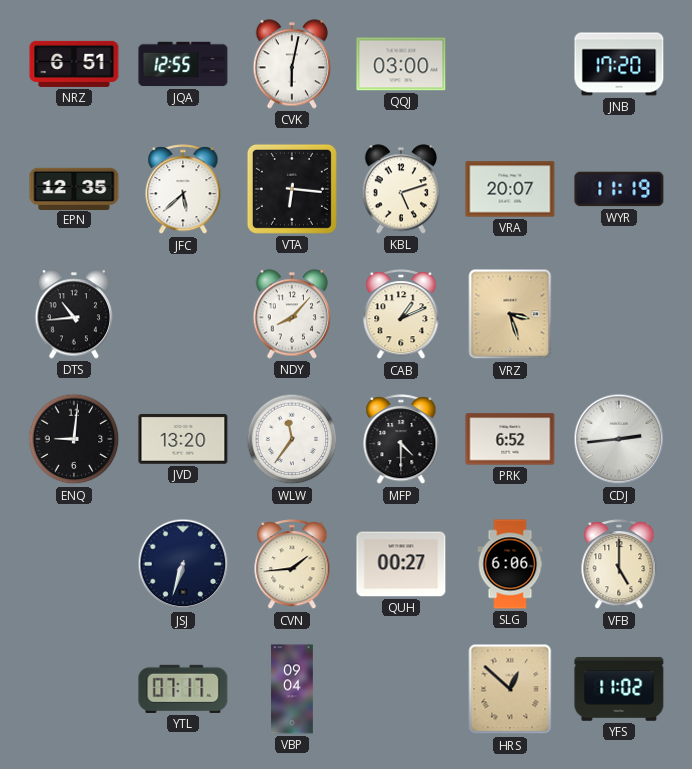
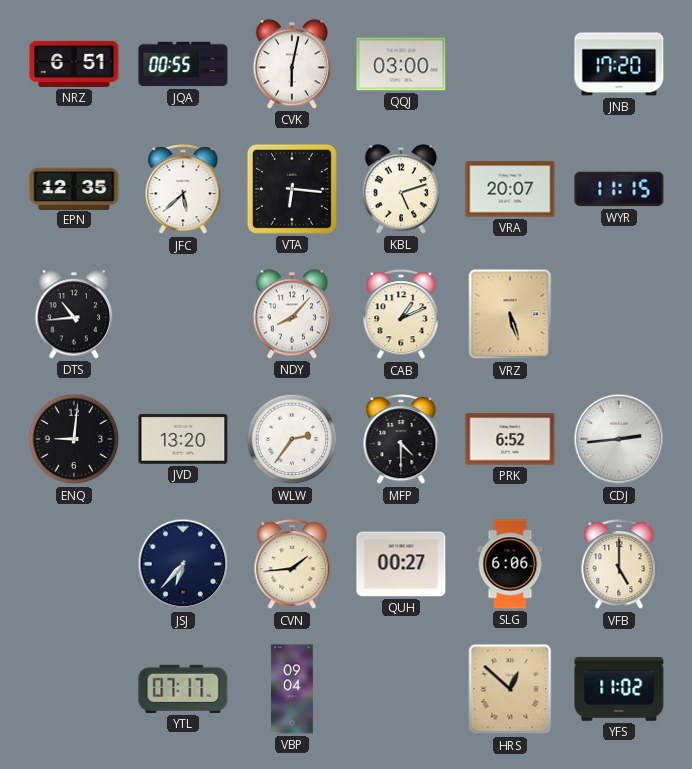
JQA: 12:55 -> 00:55 (183, 64)
WYR: 11:19 -> 11:15 (619, 189)
VRZ: 3:27 -> 5:27 (510, 314)
WLW: 11:36 -> 2:36 (292, 439)
JSJ: 6:33 -> 6:37 (183, 564)
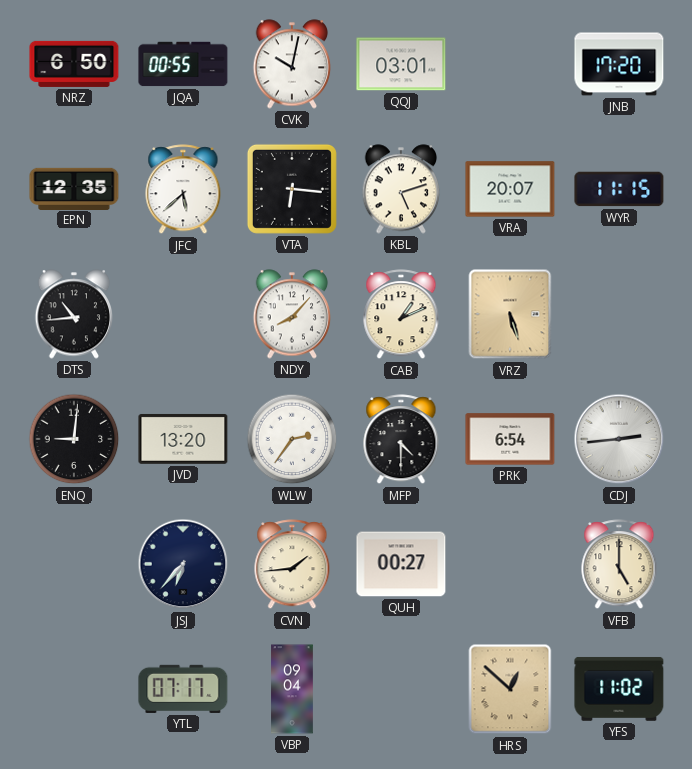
NRZ: 6:51 -> 6:50 (74, 64)
CVK: 6:02 -> 10:02 (292, 64)
QQJ: 03:00 -> 03:01 (401, 64)
PRK: 6:52 -> 6:54 (510, 439)
SLG: 6:06 -> none (510, 564)
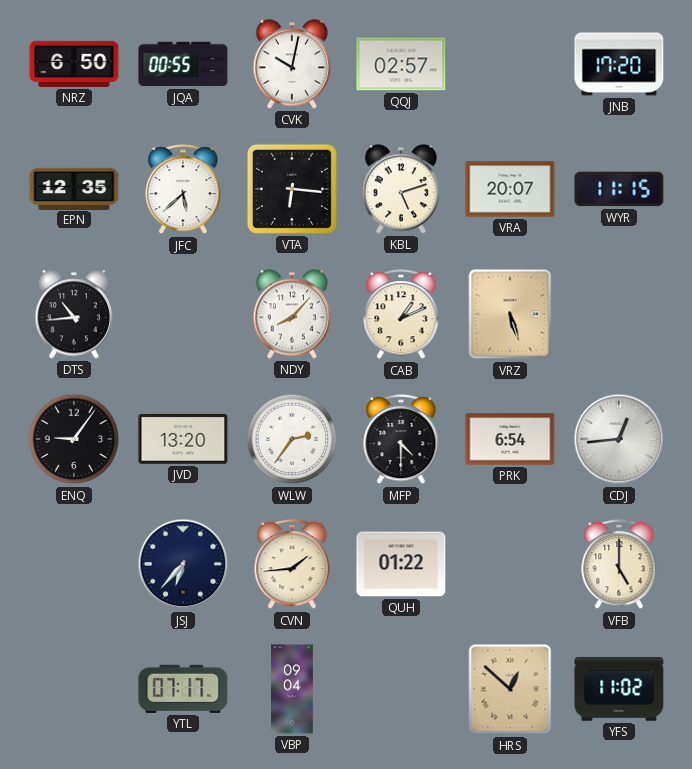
QQJ: 03:01 -> 02:57 (401, 64)
ENQ: 9:01 -> 9:06 (74, 439)
CDJ: 2:44 -> 12:44 (619, 439)
QUH: 00:27 -> 01:22 (401, 564)
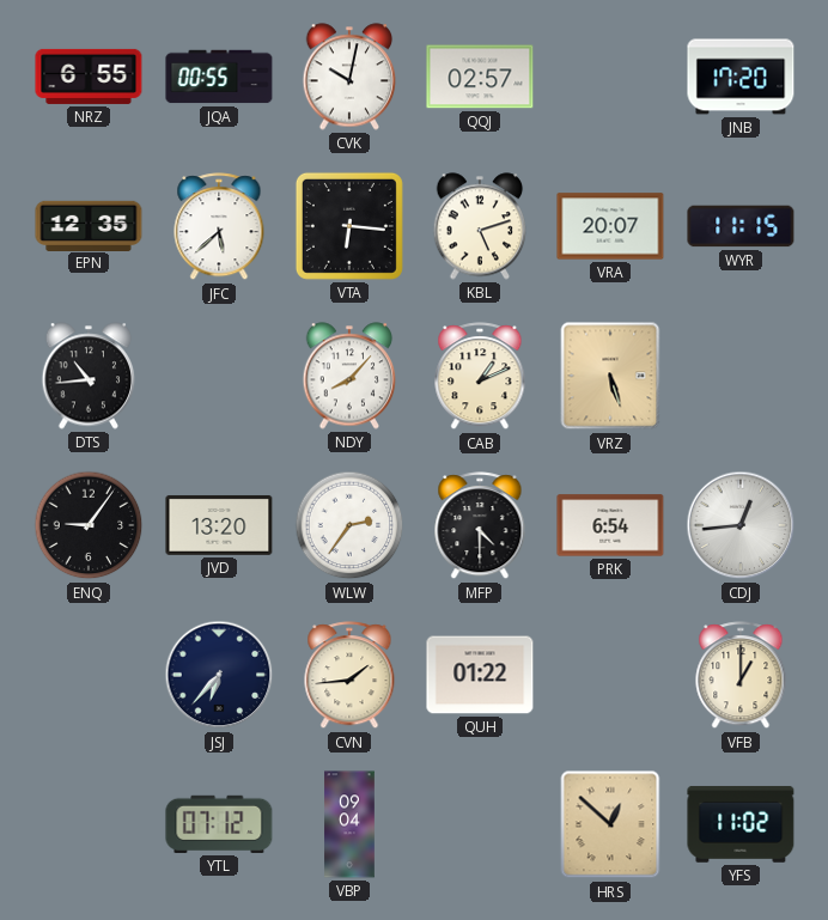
NRZ: 6:50 -> 6:55 (89, 77)
VFB: 5:00 -> 1:00 (741, 676)
YTL: 07:17 -> 07:12 (219, 824)
